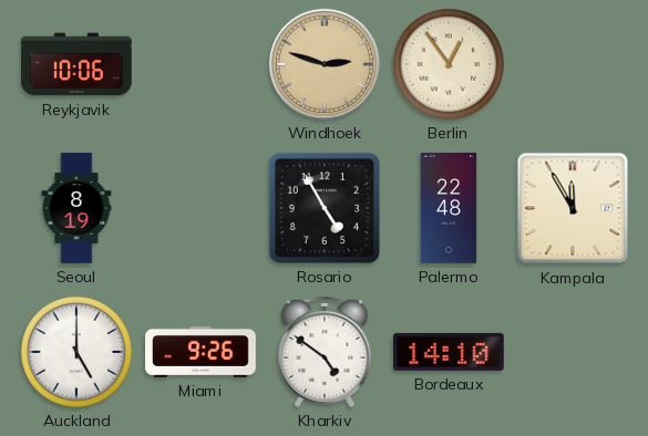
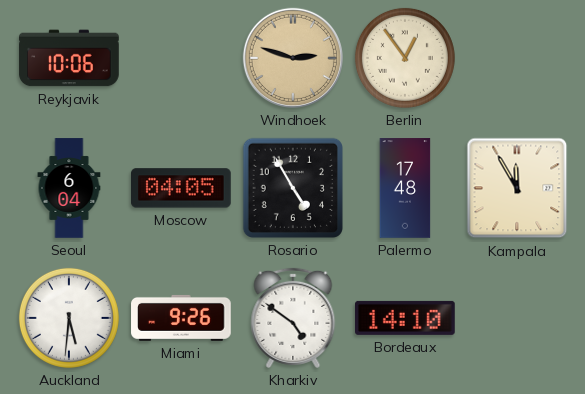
Seoul: 8:19 -> 6:04 (69, 188)
Moscow: none -> 04:05 (182, 188)
Palermo: 22:48 -> 17:48 (405, 188)
Auckland: 5:00 -> 5:31 (69, 318)
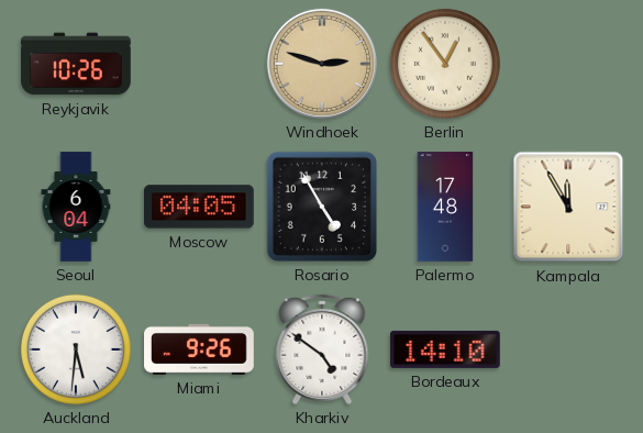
Reykjavik: 10:06 -> 10:26 (76, 64)
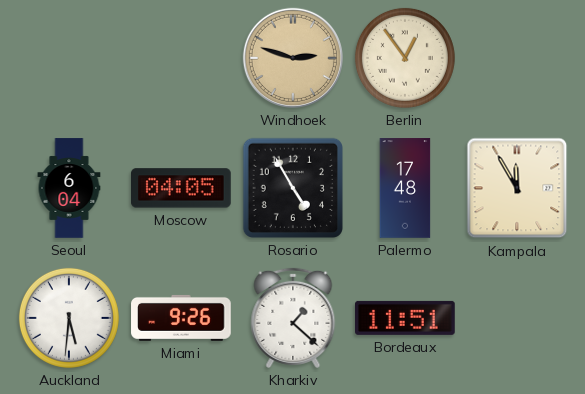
Reykjavik: 10:26 -> none (76, 64)
Kharkiv: 4:51 -> 1:22 (293, 318)
Bordeaux: 14:10 -> 11:51 (406, 318)
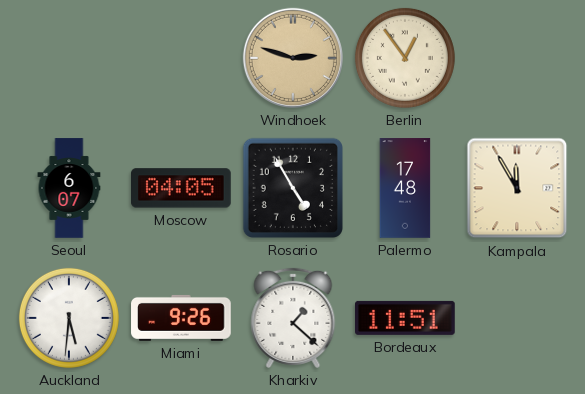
Seoul: 6:04 -> 6:07 (69, 188)
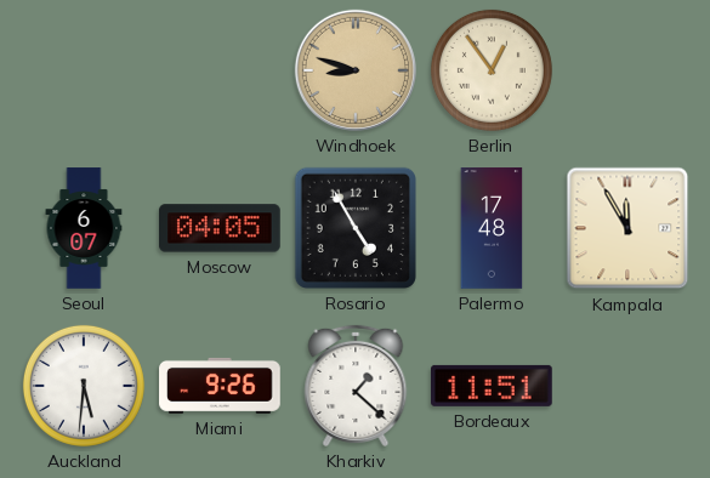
Windhoek: 2:48 -> 8:48 (356, 70)
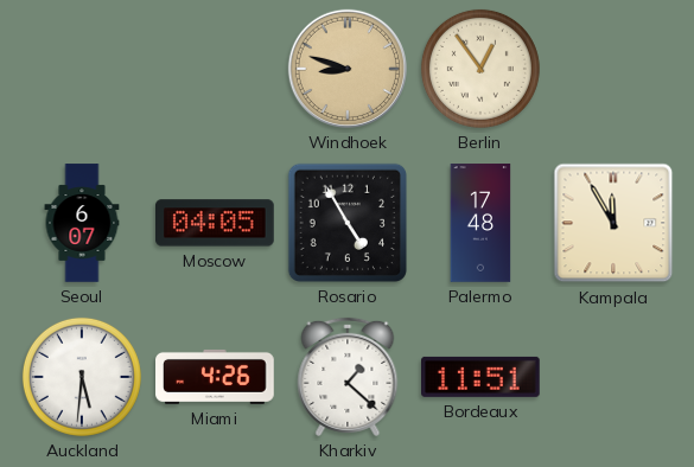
Miami: 9:26 -> 4:26 (215, 377)
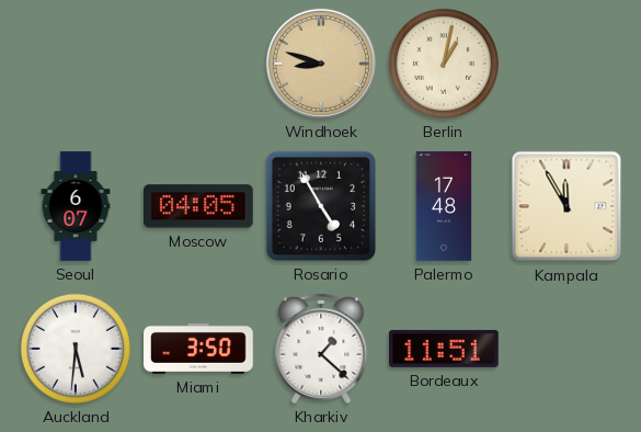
Berlin: 12:54 -> 1:02 (444, 64)
Miami: 4:26 -> 3:50 (198, 349)
